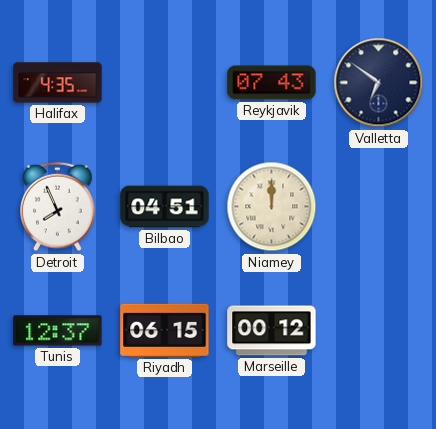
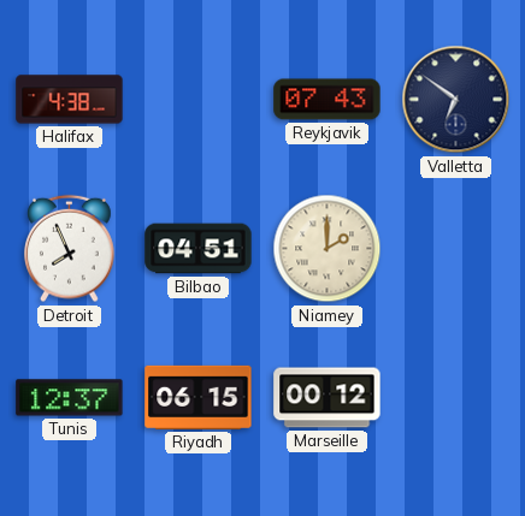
Halifax: 4:35 -> 4:38 (70, 100)
Niamey: 12:00 -> 2:00 (328, 249)
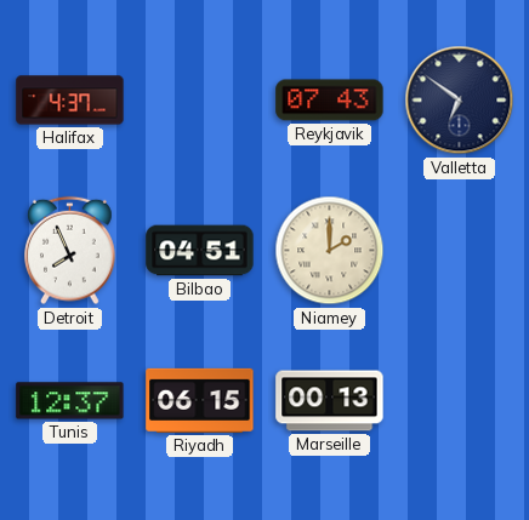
Halifax: 4:38 -> 4:37 (70, 101)
Marseille: 00:12 -> 00:13 (330, 401)
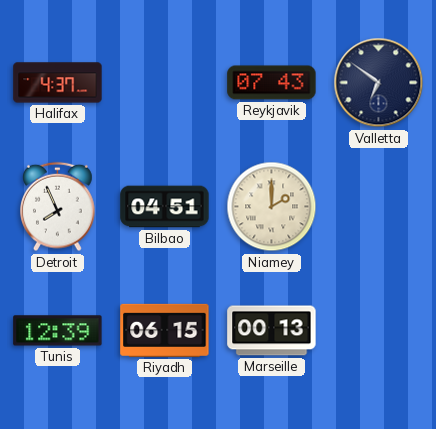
Tunis: 12:37 -> 12:39 (58, 331)
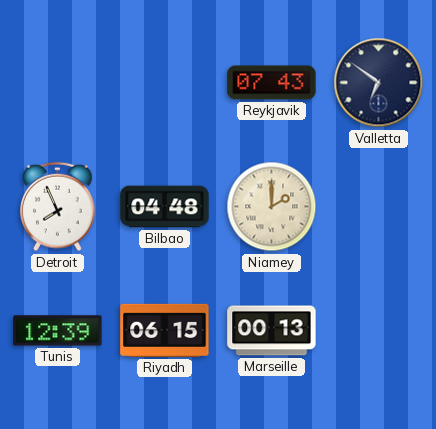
Halifax: 4:37 -> none (58, 83)
Bilbao: 04:51 -> 04:48 (165, 207)
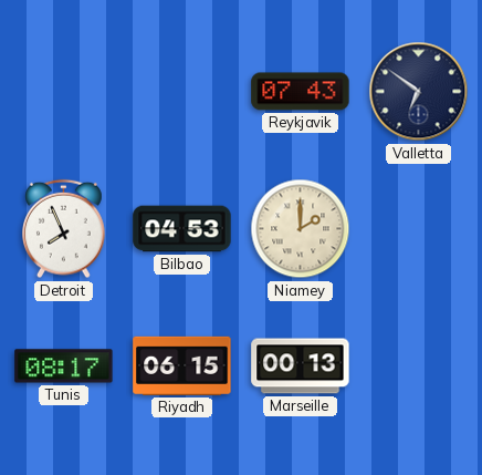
Bilbao: 04:48 -> 04:53 (182, 229)
Tunis: 12:39 -> 08:17 (64, 366)
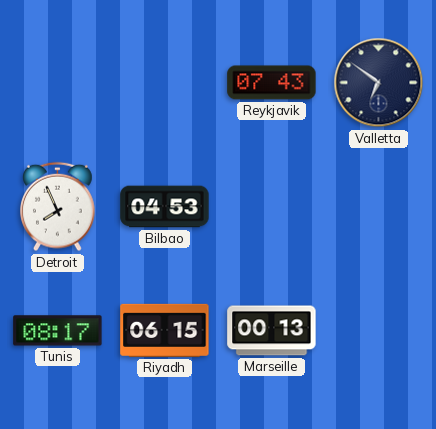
Niamey: 2:00 -> none (301, 229)
